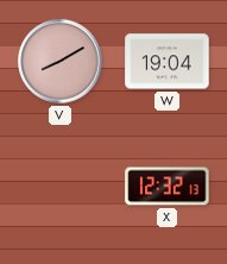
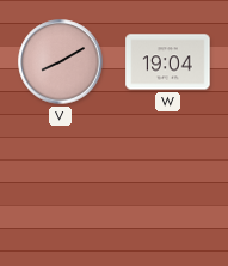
X: 12:32 -> none (168, 187)
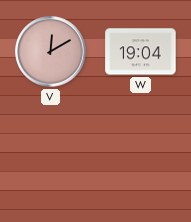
V: 8:10 -> 12:10 (51, 52)
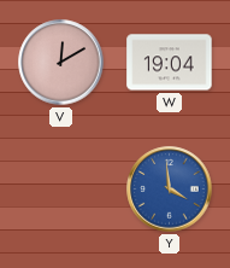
Y: none -> 3:59 (170, 190)
